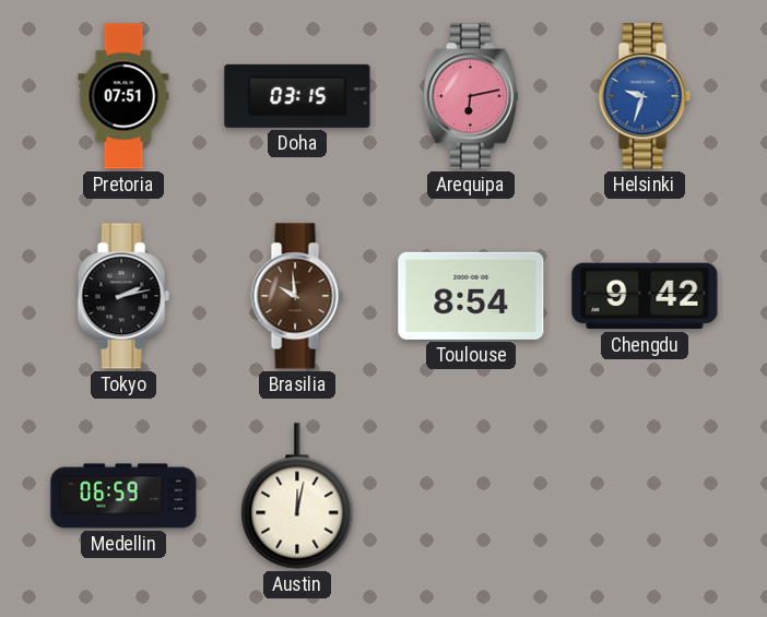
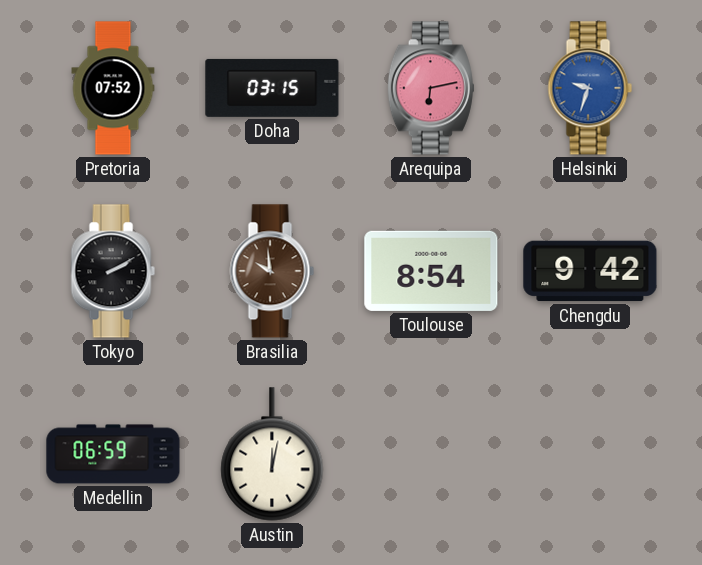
Pretoria: 07:51 -> 07:52 (113, 88)
Tokyo: 2:13 -> 2:10 (113, 271)
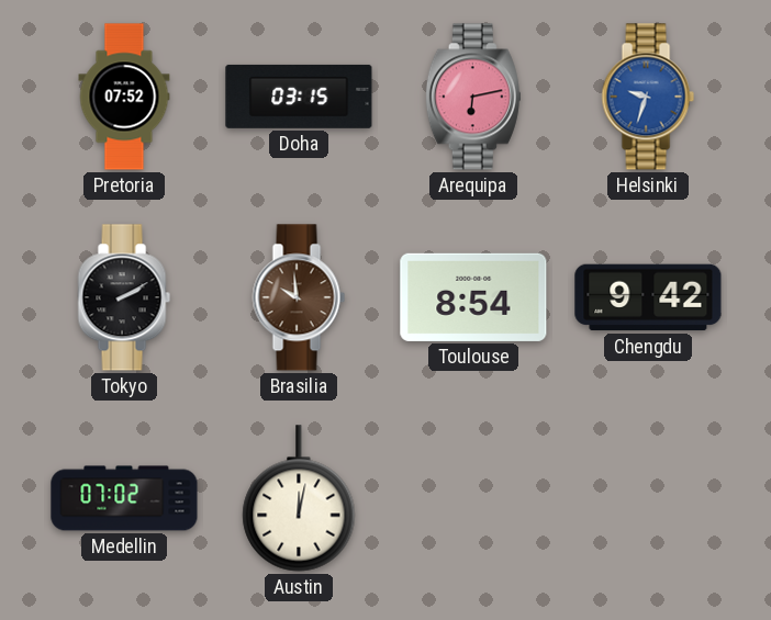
Medellin: 06:59 -> 07:02 (124, 498)
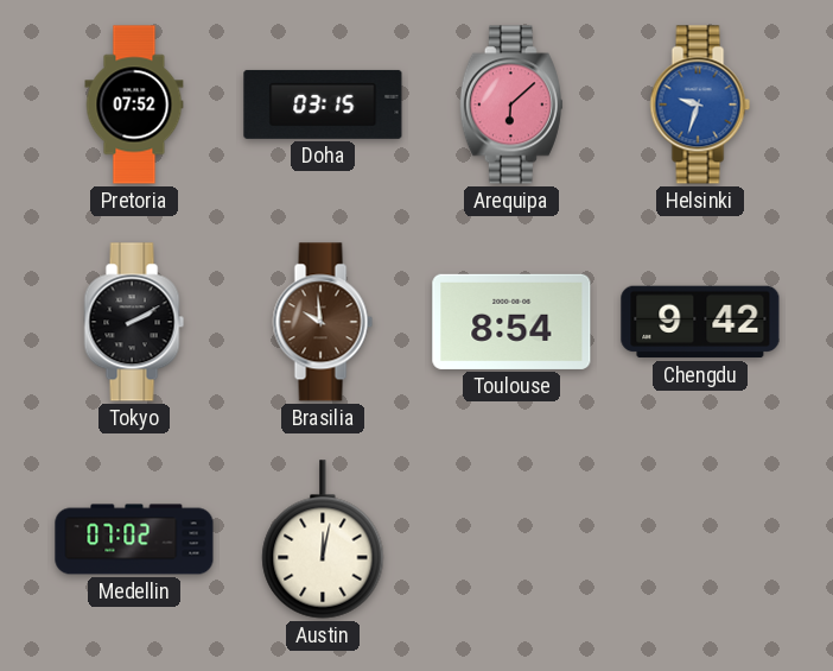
Arequipa: 6:13 -> 6:08 (511, 105)
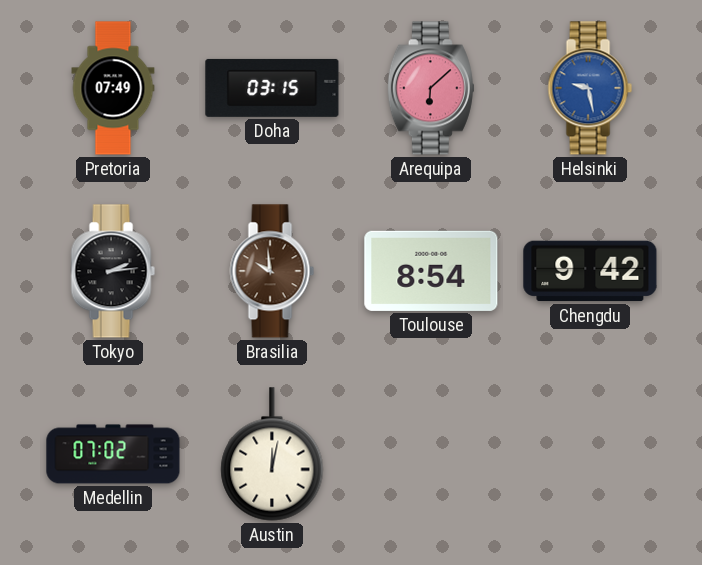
Pretoria: 07:52 -> 07:49 (113, 88)
Helsinki: 9:33 -> 9:28 (590, 88)
Tokyo: 2:10 -> 2:14 (113, 271)
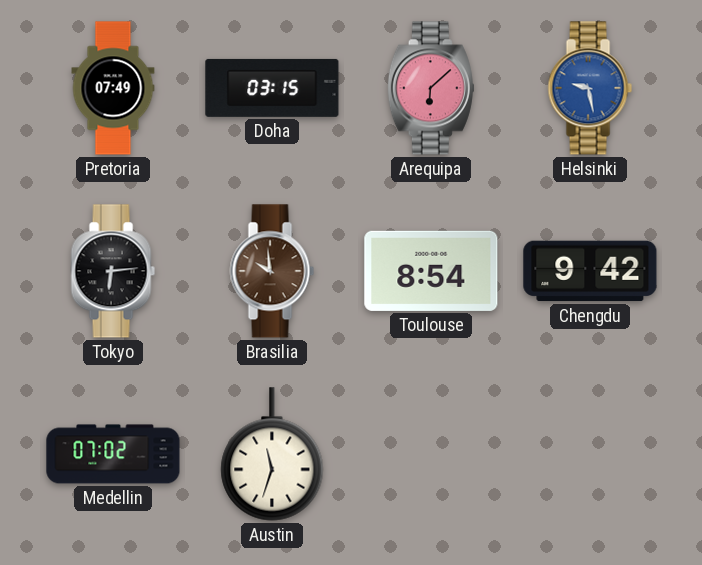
Tokyo: 2:14 -> 6:14 (113, 271)
Austin: 12:02 -> 11:33 (272, 454)
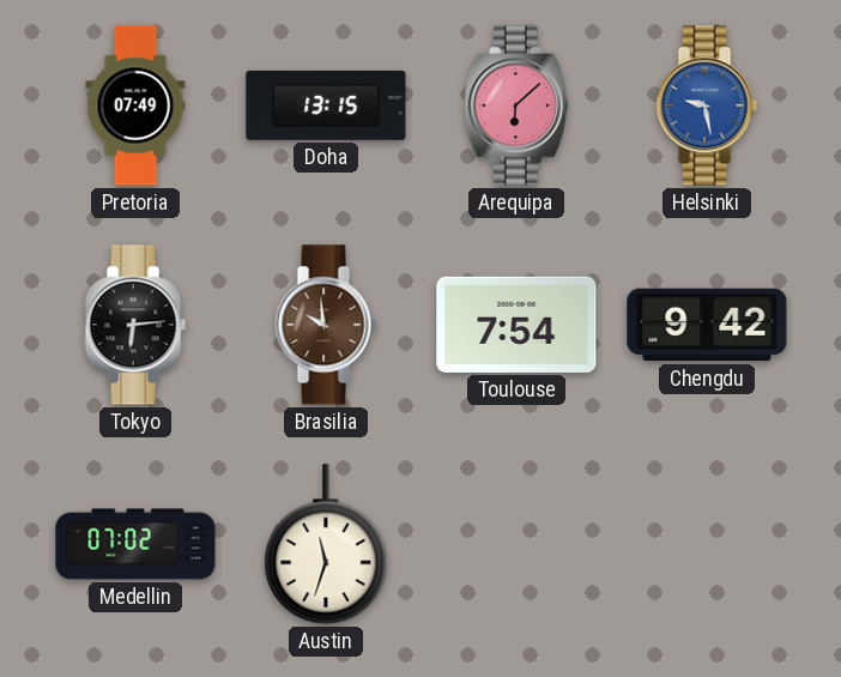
Doha: 03:15 -> 13:15 (326, 105)
Toulouse: 8:54 -> 7:54 (516, 325)
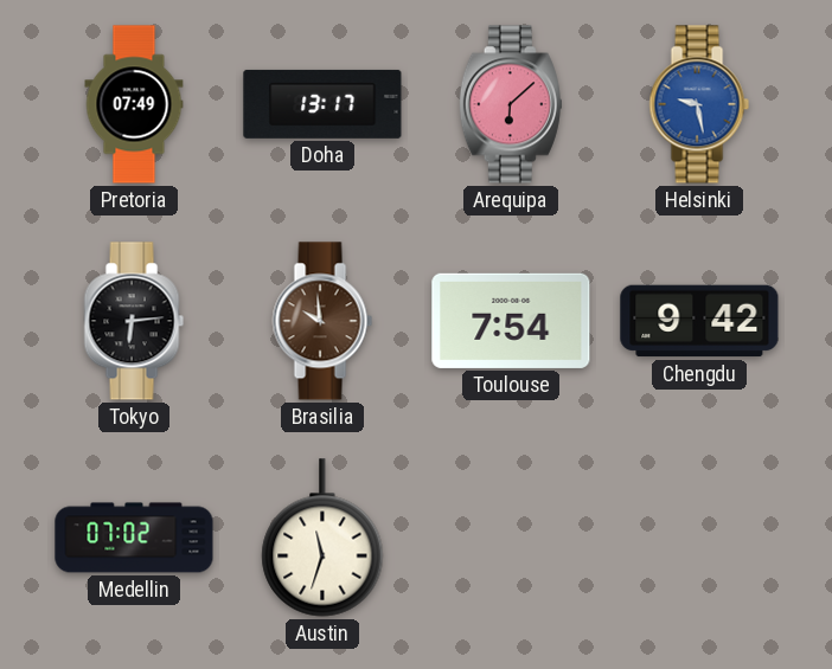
Doha: 13:15 -> 13:17 (322, 104)
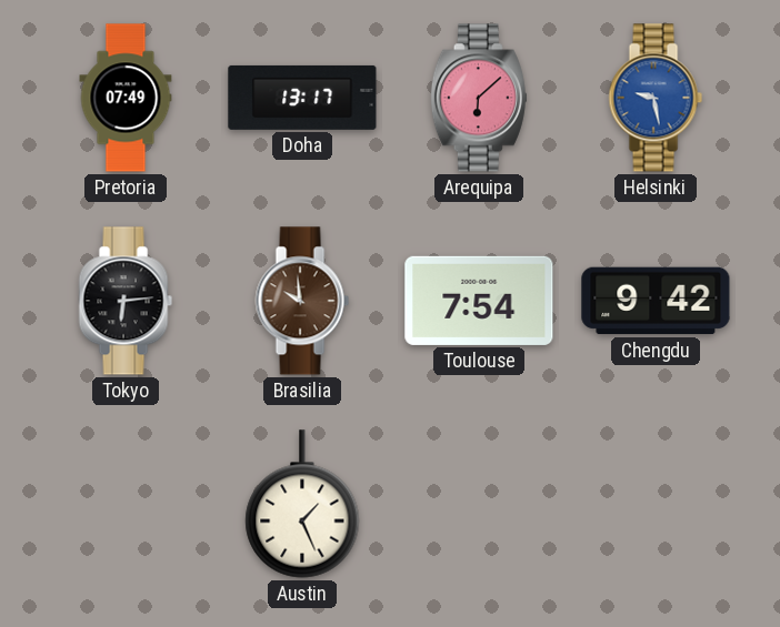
Medellin: 07:02 -> none (134, 538)
Austin: 11:33 -> 1:26 (302, 504)
